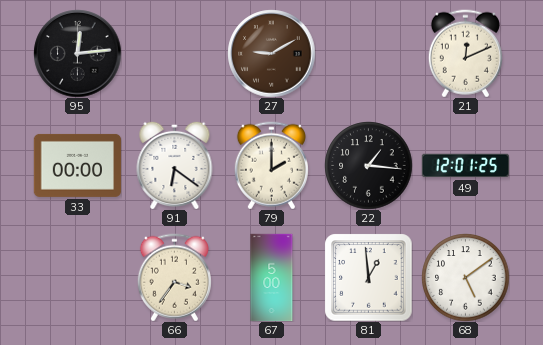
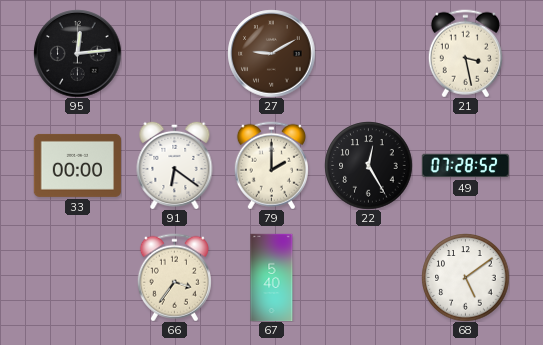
21: 12:11 -> 3:28 (465, 53)
22: 1:16 -> 12:25 (368, 165)
49: 12:01 -> 07:28 (465, 166)
67: 5:00 -> 5:40 (272, 277)
81: 12:59 -> none (368, 277)
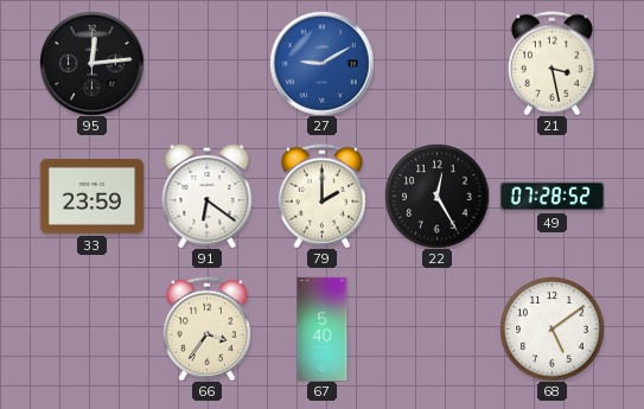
27 dial: brown -> blue (321, 63)
33: 00:00 -> 23:59 (91, 196)
